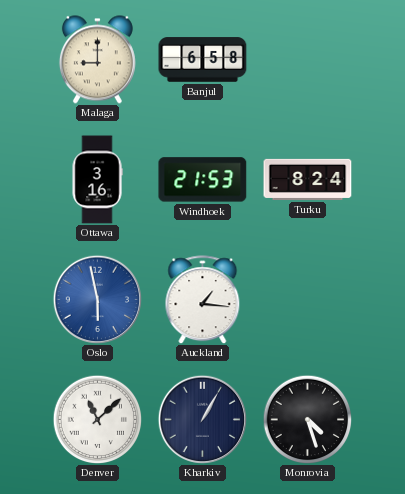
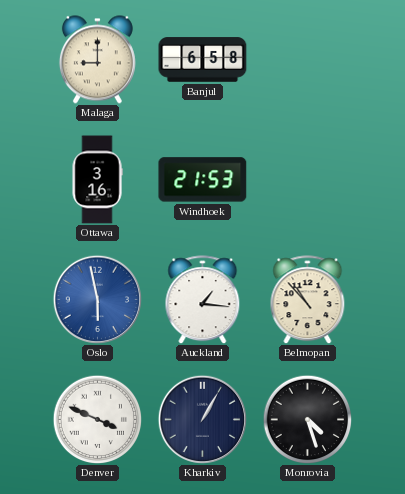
Turku: 8:24 -> none (308, 179)
Belmopan: none -> 10:53 (308, 300)
Denver: 11:08 -> 3:49 (97, 419)
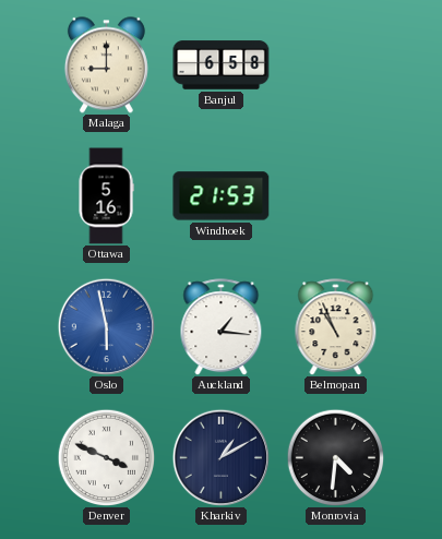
Ottawa: 3:16 -> 5:16 (106, 196)
Belmopan: 10:53 -> 10:56 (336, 327)
Kharkiv: 1:05 -> 1:10 (220, 457)
Monrovia: 4:27 -> 4:31 (335, 457)
